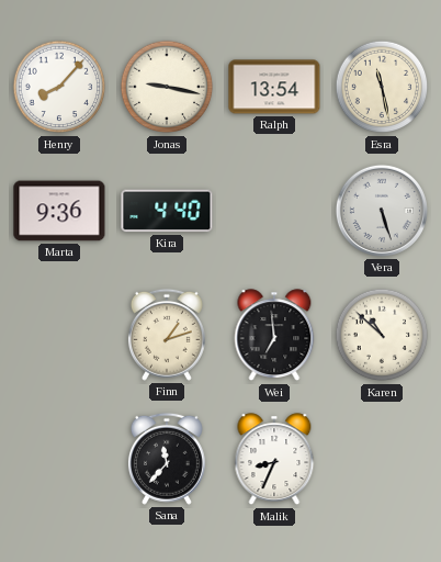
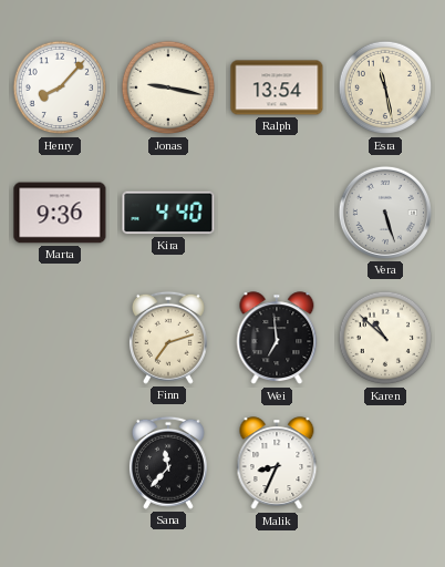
Finn: 1:12 -> 7:12 (168, 338)
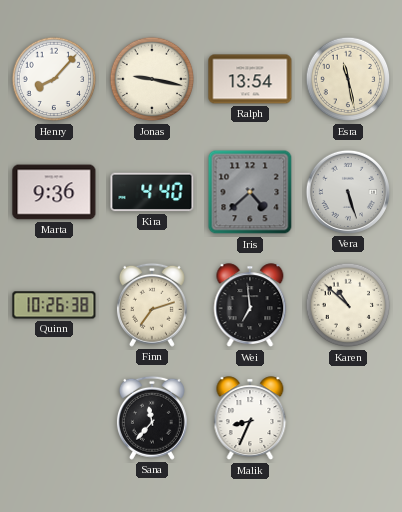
Iris: none -> 4:38 (250, 192)
Quinn: none -> 10:26 (54, 305)
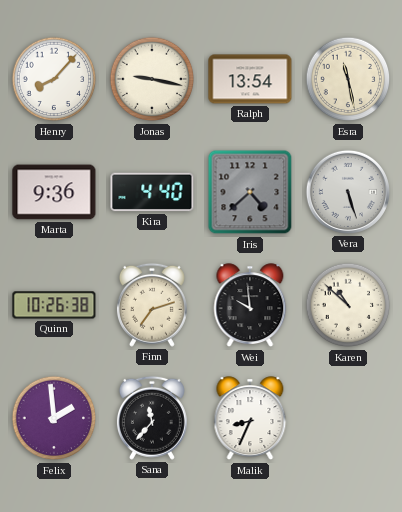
Wei: 6:59 -> 9:59 (250, 306)
Felix: none -> 1:59 (54, 418)
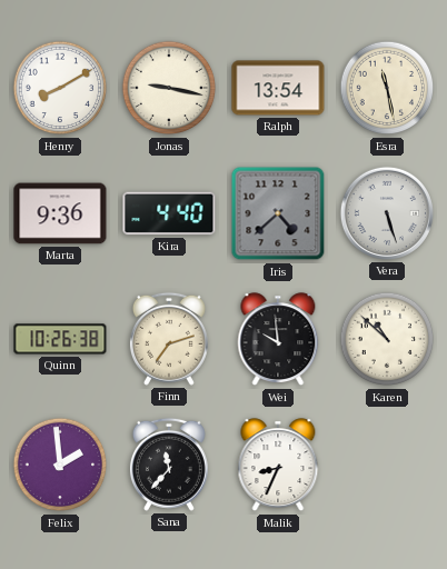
Henry: 8:07 -> 8:10 (60, 88)
